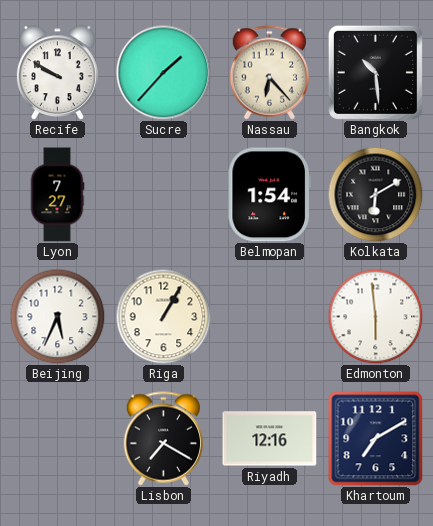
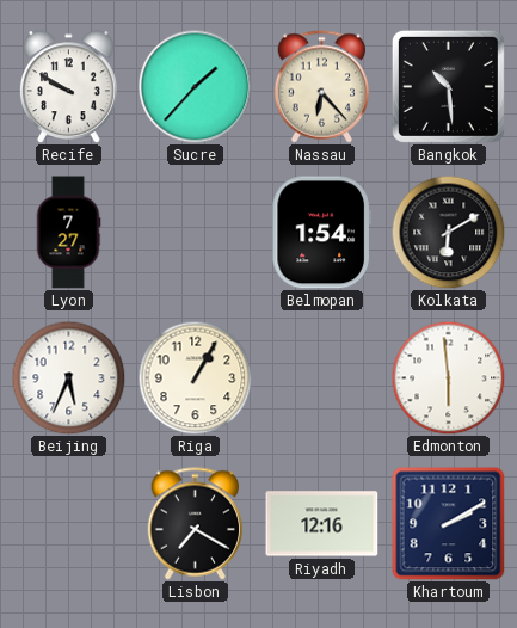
Khartoum: 7:10 -> 2:10 (448, 523)
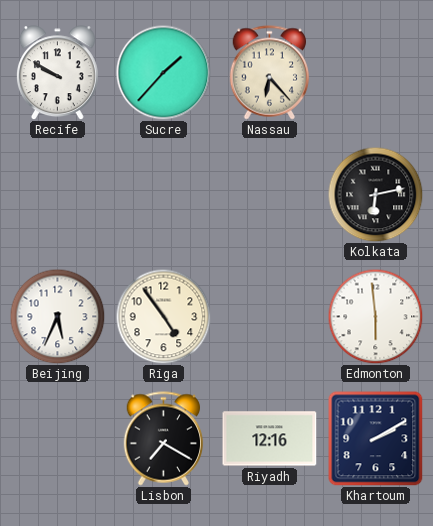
Bangkok: 10:29 -> none (448, 86)
Lyon: 7:27 -> none (68, 233)
Belmopan: 1:54 -> none (321, 233)
Kolkata: 6:10 -> 6:13 (375, 194)
Riga: 1:05 -> 4:54 (163, 316)
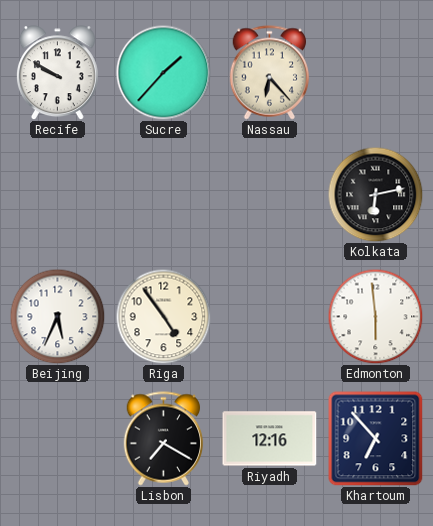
Khartoum: 2:10 -> 6:53 (375, 438)
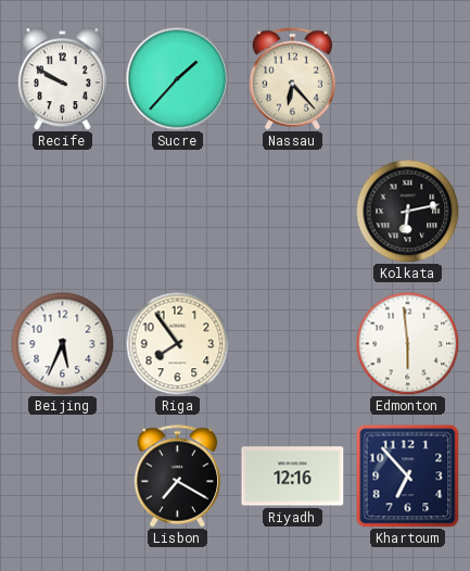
Riga: 4:54 -> 7:54 (177, 343)
